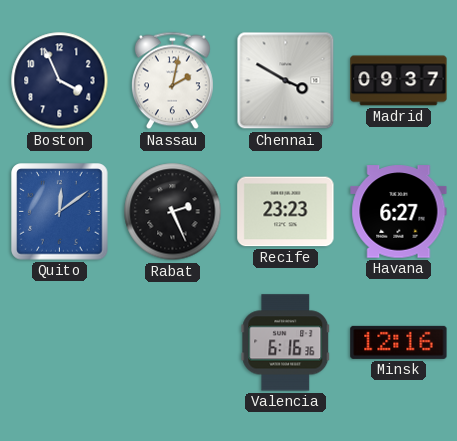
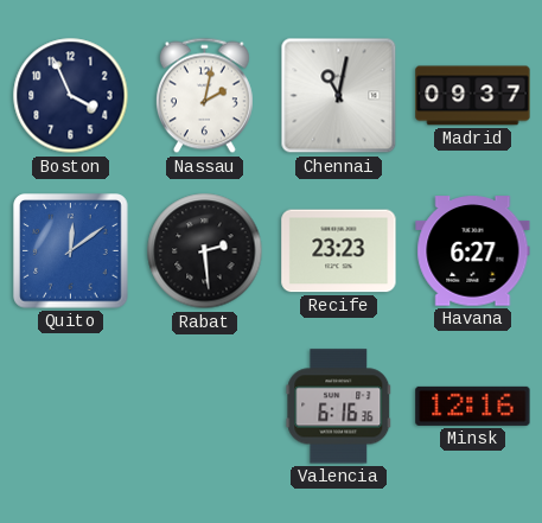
Chennai: 3:50 -> 11:02 (339, 96)
Rabat: 2:26 -> 2:29 (205, 251)
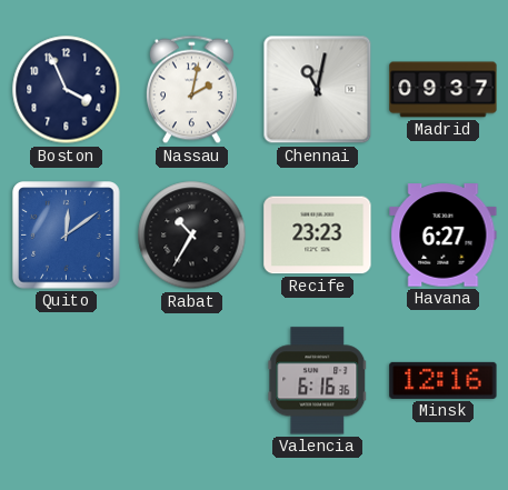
Rabat: 2:29 -> 10:35 (192, 236)
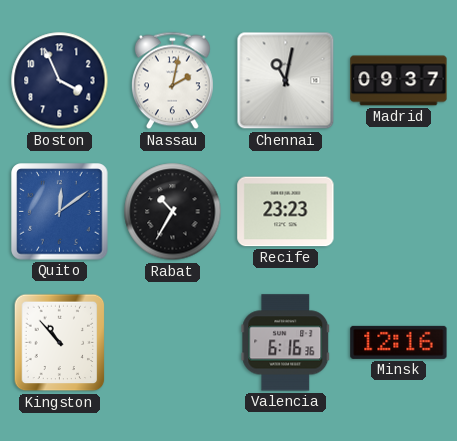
Havana: 6:27 -> none (444, 236)
Kingston: none -> 10:53 (60, 343)
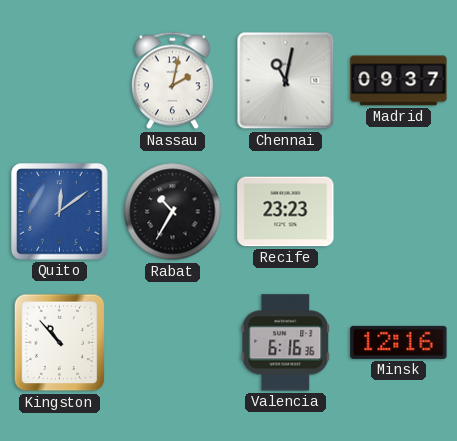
Boston: 3:56 -> none (60, 81)
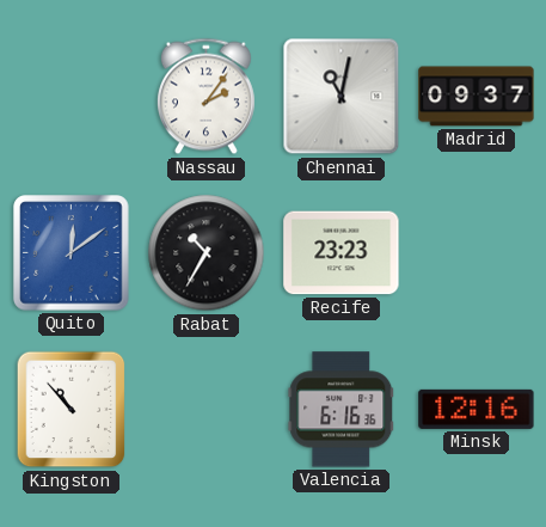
Nassau: 2:02 -> 2:06 (205, 97)
